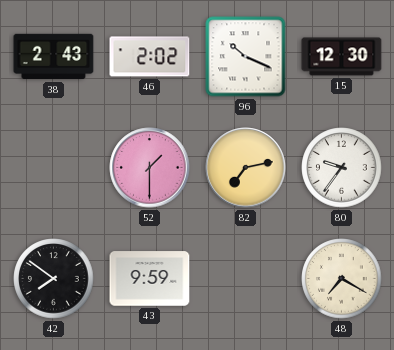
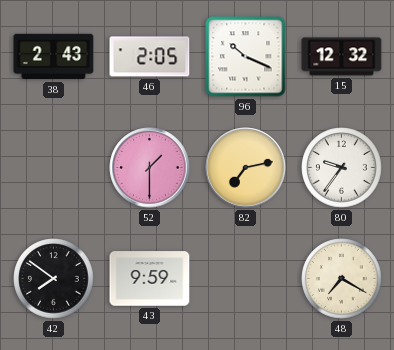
46: 2:02 -> 2:05 (150, 57)
15: 12:30 -> 12:32 (342, 57)
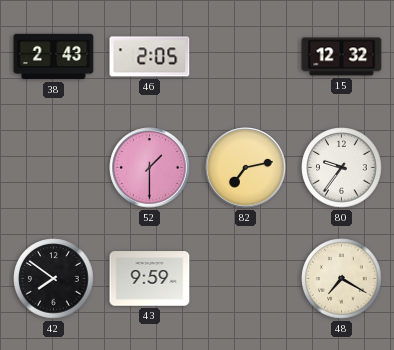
96: 10:19 -> none (246, 57)
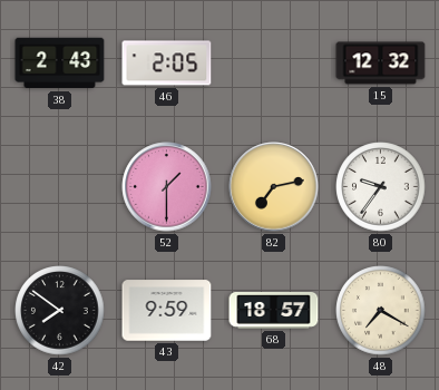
68: none -> 18:57 (274, 311)
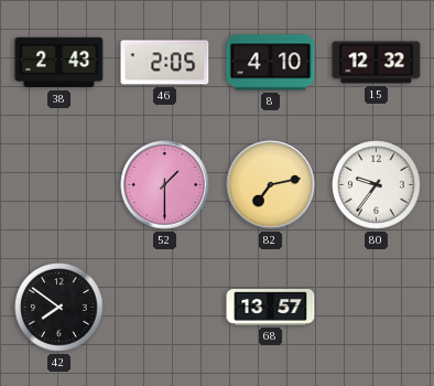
8: none -> 4:10 (271, 63)
43: 9:59 -> none (167, 311)
68: 18:57 -> 13:57 (271, 308)
48: 7:20 -> none (381, 311)
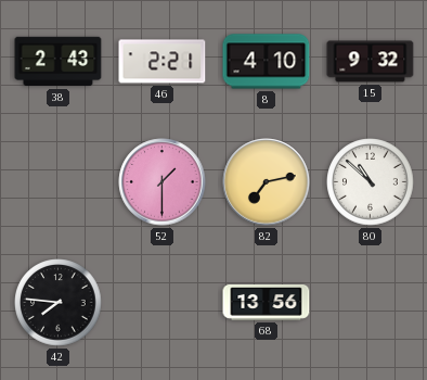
46: 2:05 -> 2:21 (163, 62)
15: 12:32 -> 9:32 (371, 62)
80: 9:36 -> 10:52 (371, 182)
42: 7:51 -> 7:46 (59, 303)
68: 13:57 -> 13:56 (267, 303)
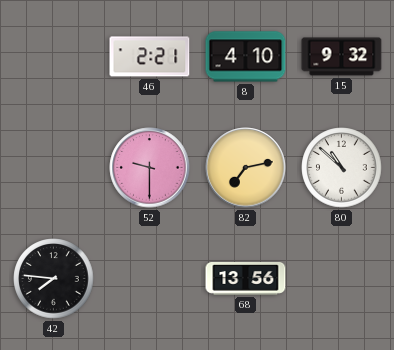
38: 2:43 -> none (59, 62)
52: 1:30 -> 9:30 (150, 168)
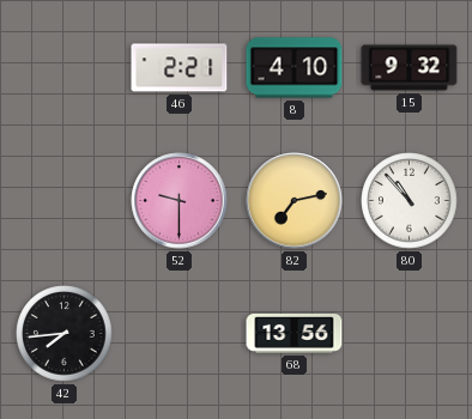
80: 10:52 -> 10:53 (410, 201)
42: 7:46 -> 7:44 (65, 334)
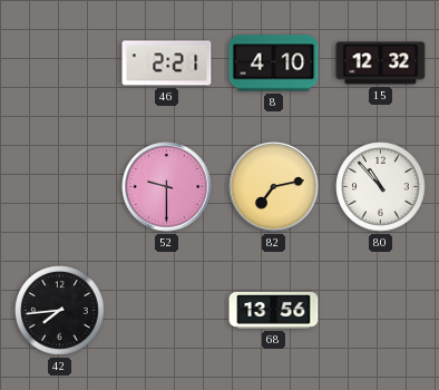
15: 9:32 -> 12:32 (381, 64)
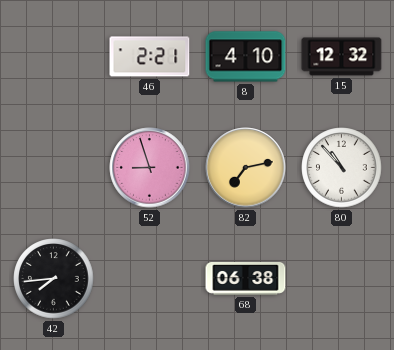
52: 9:30 -> 8:57 (150, 168)
68: 13:56 -> 06:38 (246, 279)
